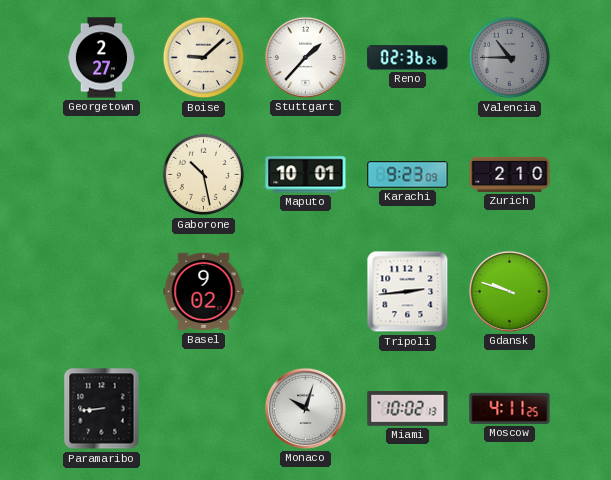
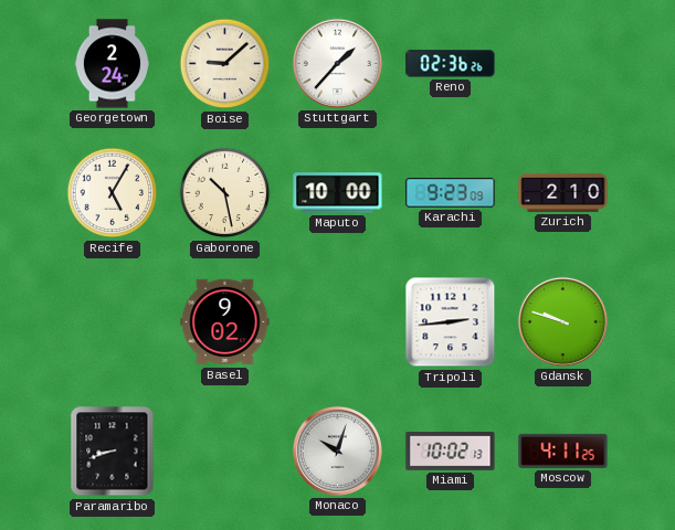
Georgetown: 2:27 -> 2:24 (112, 64)
Valencia: 10:45 -> none (510, 58)
Recife: none -> 5:05 (113, 193)
Maputo: 10:01 -> 10:00 (338, 193)
Paramaribo: 8:44 -> 8:42 (113, 452)
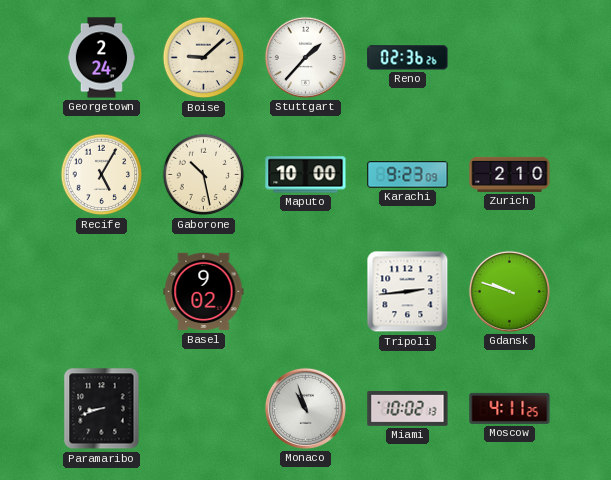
Monaco: 10:03 -> 10:57 (305, 408)
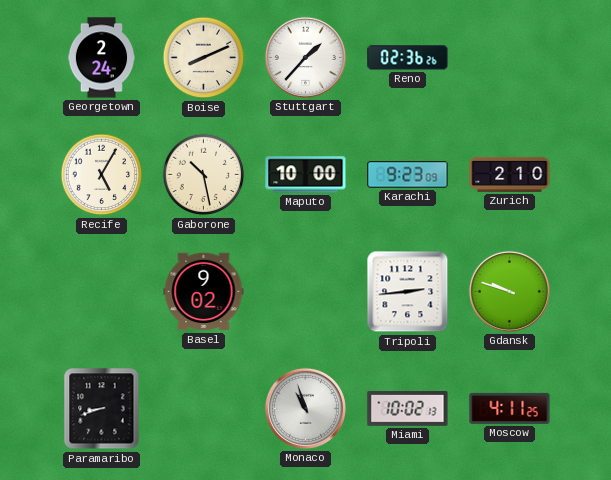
Boise: 9:08 -> 8:11 (204, 58)
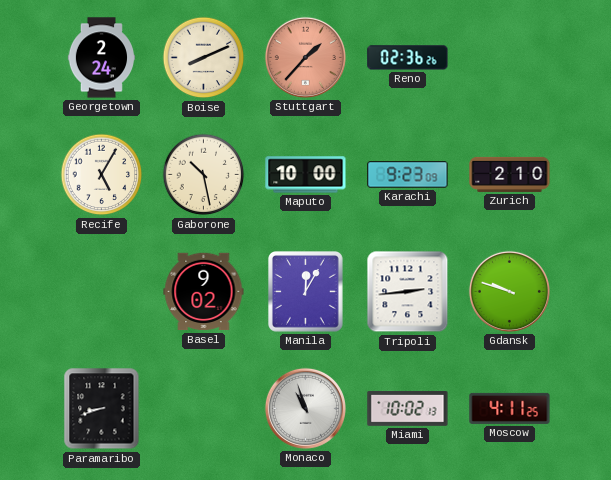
Stuttgart dial: white -> salmon (305, 57)
Manila: none -> 12:05 (306, 292)
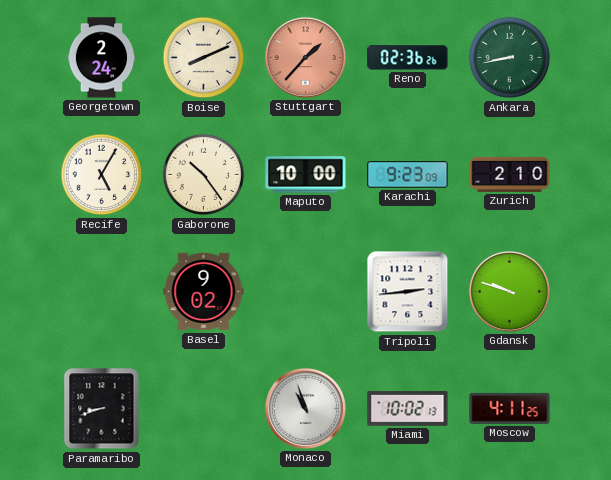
Ankara: none -> 8:43 (510, 58)
Gaborone: 10:28 -> 10:24 (204, 175)
Manila: 12:05 -> none (306, 292)
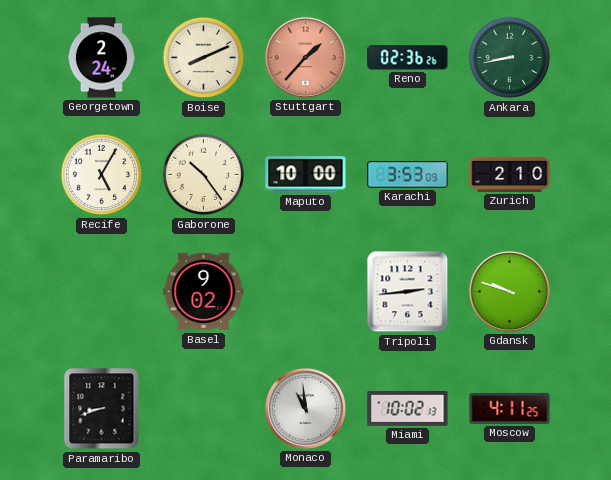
Karachi: 9:23 -> 3:53 (408, 175)
Monaco: 10:57 -> 10:59 (305, 408)
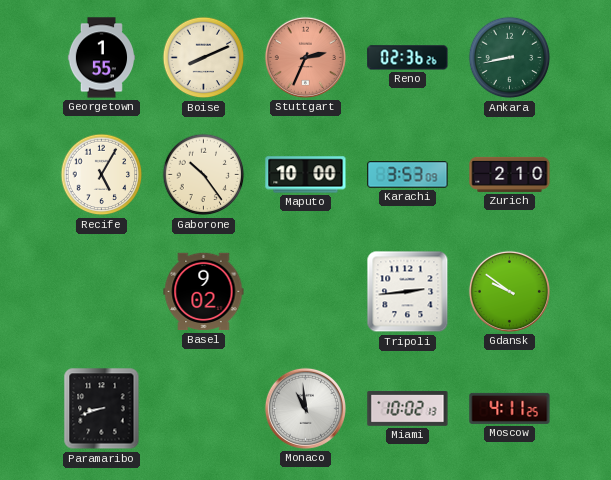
Georgetown: 2:24 -> 1:55 (101, 58)
Stuttgart: 1:37 -> 2:34 (305, 57)
Gdansk: 9:48 -> 9:51 (509, 291)
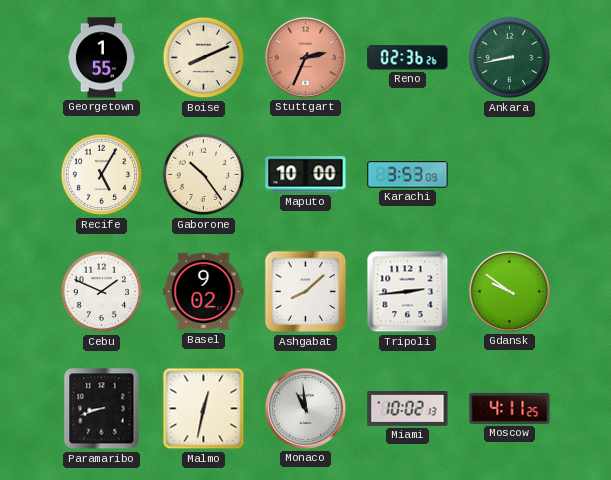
Zurich: 2:10 -> none (510, 174)
Cebu: none -> 1:49 (102, 292)
Ashgabat: none -> 8:08 (306, 292)
Malmo: none -> 12:32 (204, 409)
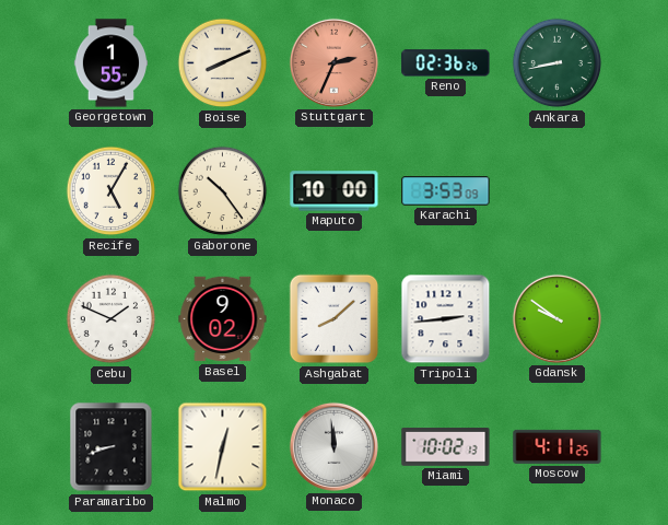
Monaco: 10:59 -> 11:59 (333, 446)
